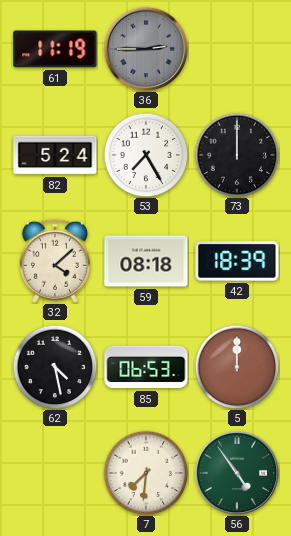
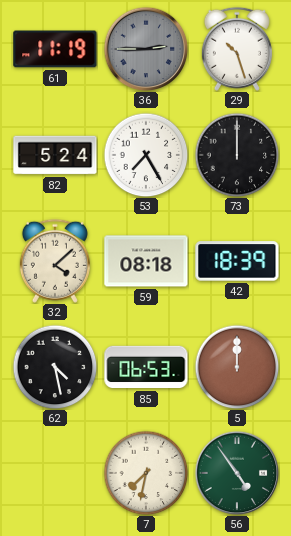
29: none -> 10:27 (237, 49)
7: 7:31 -> 7:32 (146, 473)
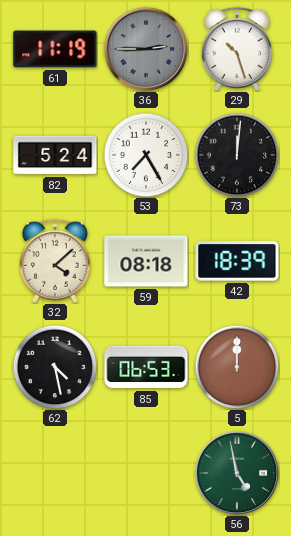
73: 12:00 -> 12:01 (237, 155)
7: 7:32 -> none (146, 473)
56: 4:54 -> 4:58 (237, 473)
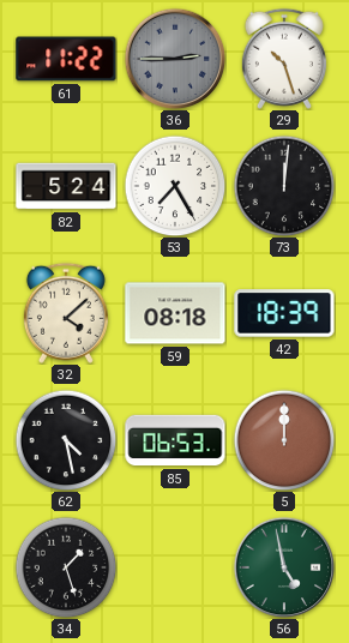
61: 11:19 -> 11:22 (66, 59)
34: none -> 1:27 (66, 567)
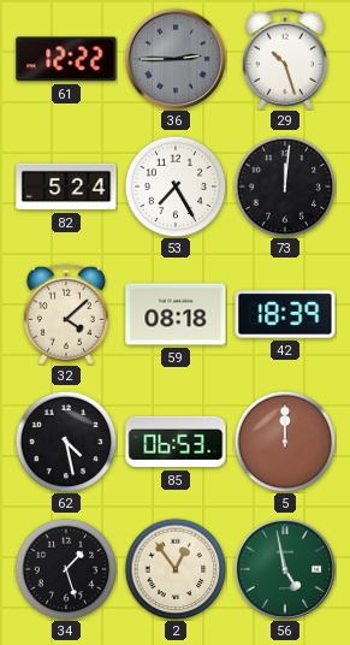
61: 11:22 -> 12:22 (66, 59)
2: none -> 12:54 (176, 569)
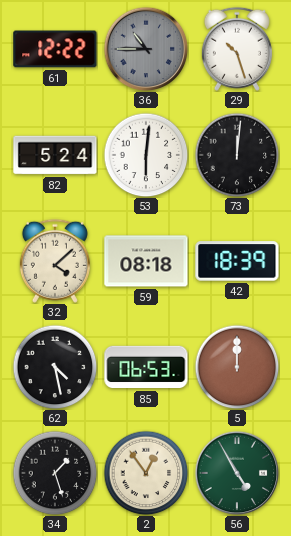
36: 2:45 -> 10:45 (146, 49)
53: 7:25 -> 6:01 (146, 155)
56: 4:58 -> 4:55 (237, 473)
